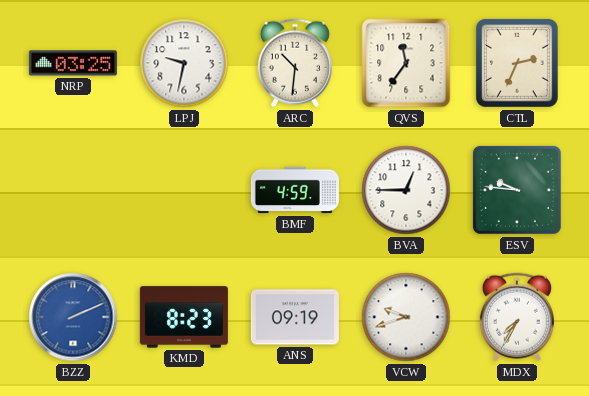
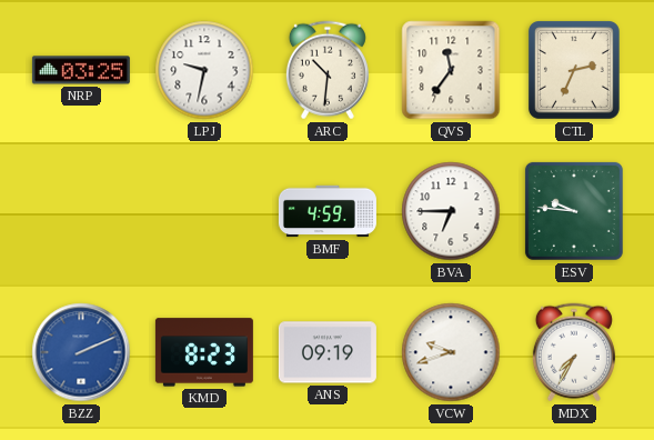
BVA: 12:45 -> 6:45 (451, 211)
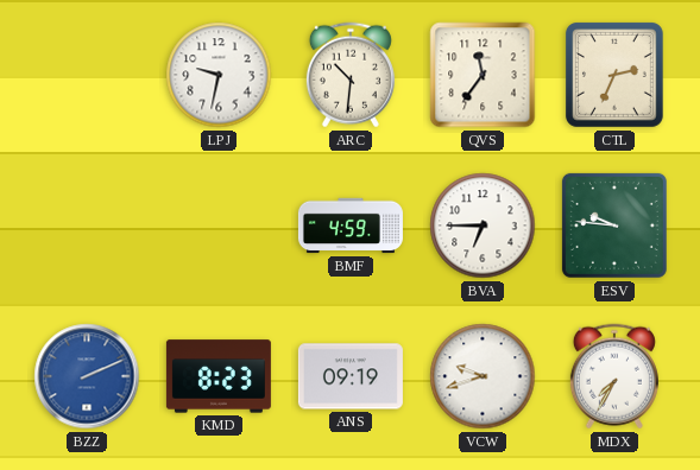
NRP: 03:25 -> none (81, 70)
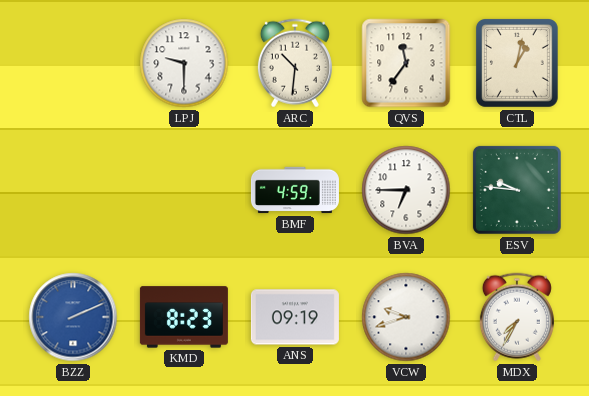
LPJ: 9:32 -> 9:30 (184, 63)
CTL: 2:34 -> 1:02 (517, 64)
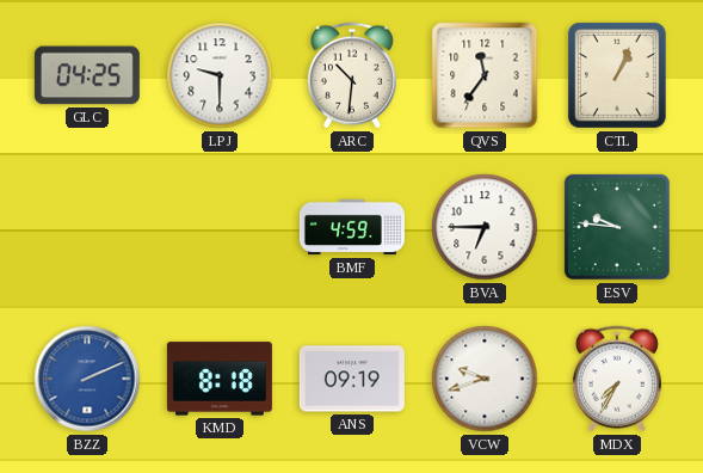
GLC: none -> 04:25 (87, 75)
CTL: 1:02 -> 1:04 (617, 76)
KMD: 8:23 -> 8:18 (220, 379)
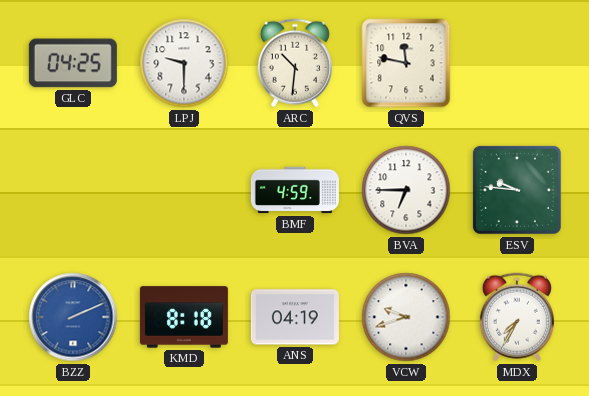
QVS: 11:36 -> 11:47 (406, 63)
CTL: 1:04 -> none (617, 76)
ANS: 09:19 -> 04:19 (295, 317)
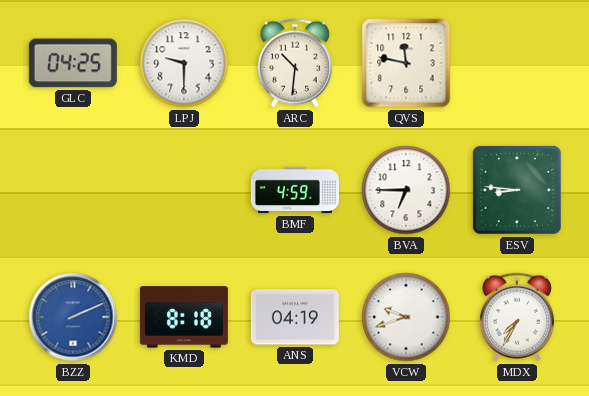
ESV: 9:46 -> 8:46 (517, 190)
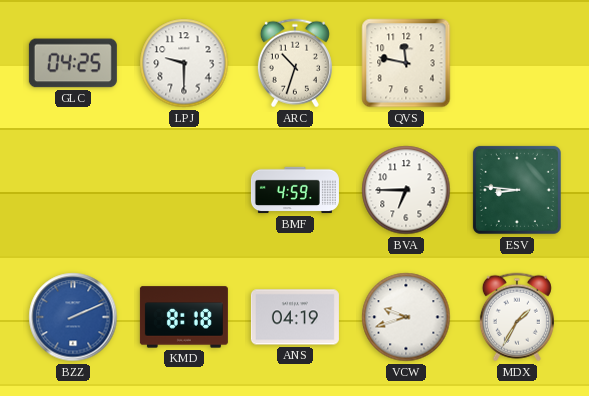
ARC: 10:31 -> 10:33 (295, 63)
MDX: 7:35 -> 1:35 (517, 317)
